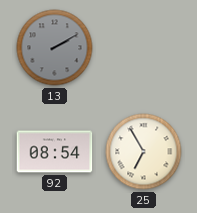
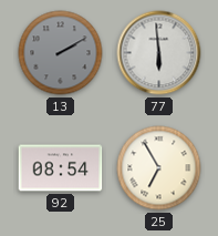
77: none -> 5:59 (159, 53)
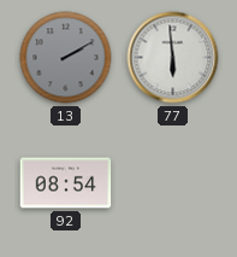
25: 6:55 -> none (159, 168)
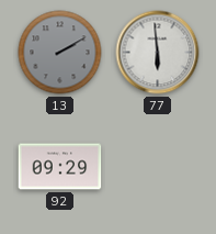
92: 08:54 -> 09:29 (60, 167)
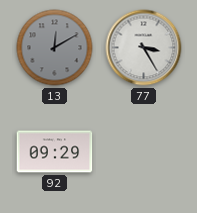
13: 2:10 -> 12:10 (55, 48)
77: 5:59 -> 3:25 (144, 48)
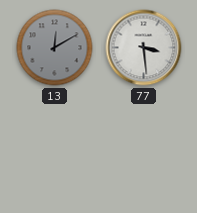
77: 3:25 -> 3:29 (144, 48)
92: 09:29 -> none (55, 152)
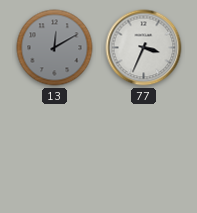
77: 3:29 -> 3:34 (144, 48)
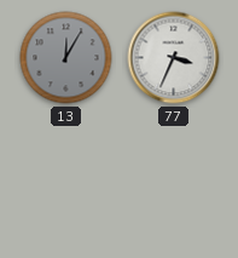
13: 12:10 -> 12:05 (66, 58)
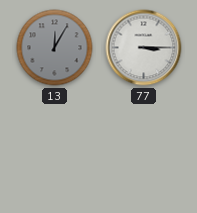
77: 3:34 -> 3:15 (144, 48)
